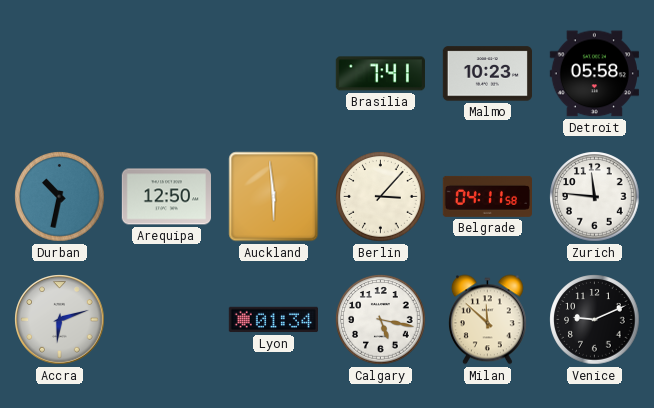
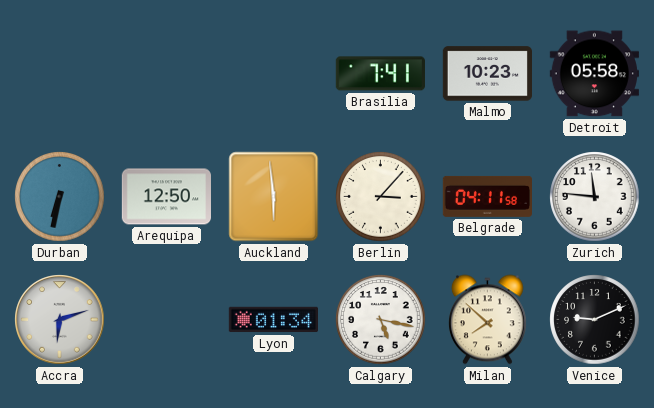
Durban: 10:32 -> 6:32 (60, 197)
Milan: 11:52 -> 7:52 (487, 320)
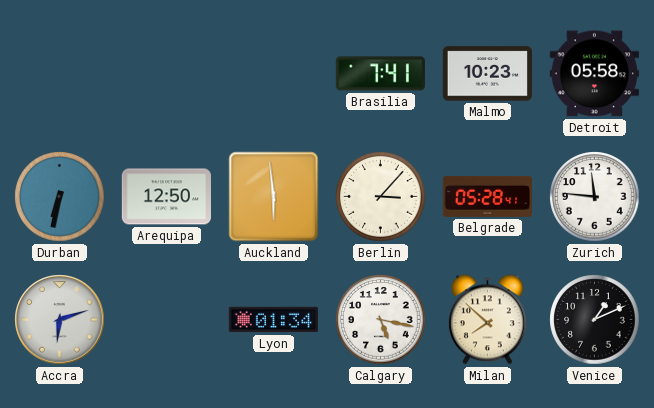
Belgrade: 04:11 -> 05:28 (487, 196)
Venice: 9:11 -> 1:11 (595, 320)
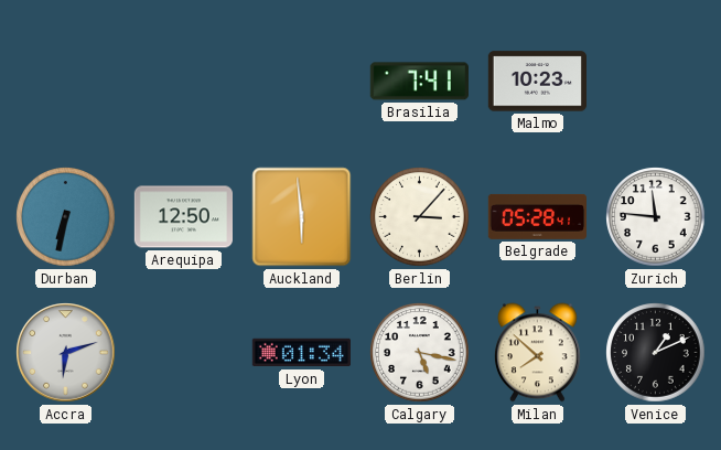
Detroit: 05:58 -> none (594, 74)
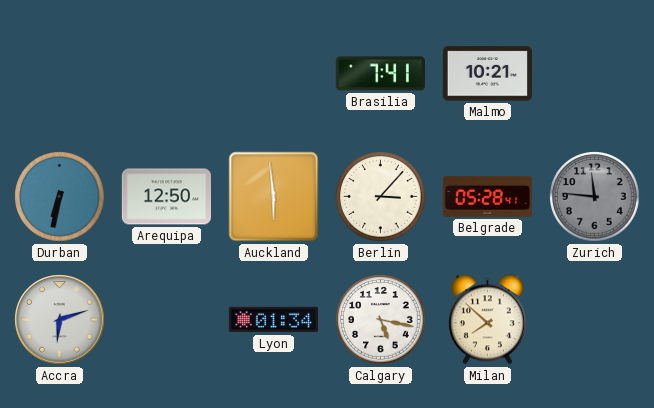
Malmo: 10:23 -> 10:21 (487, 74)
Zurich dial: white -> grey (595, 197)
Venice: 1:11 -> none (656, 353)
